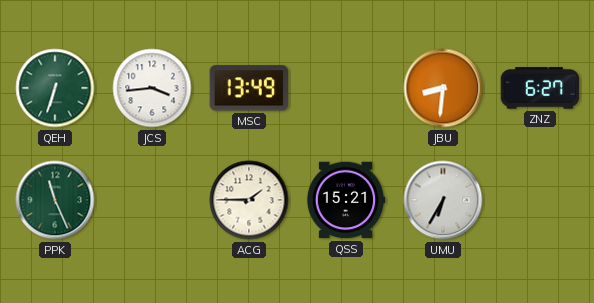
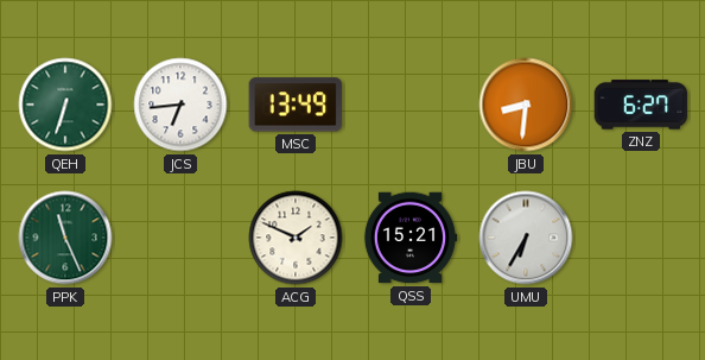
JCS: 3:44 -> 6:44 (180, 105)
ACG: 1:45 -> 1:49 (296, 238)
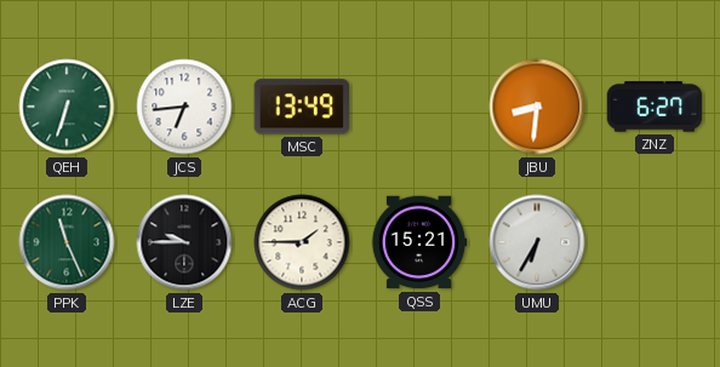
LZE: none -> 9:45 (184, 242)
ACG: 1:49 -> 1:45 (302, 242)
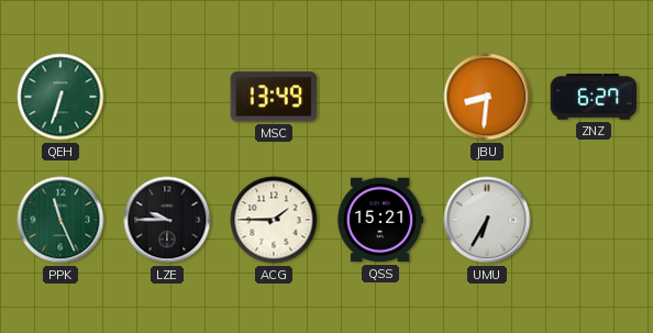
JCS: 6:44 -> none (184, 107)
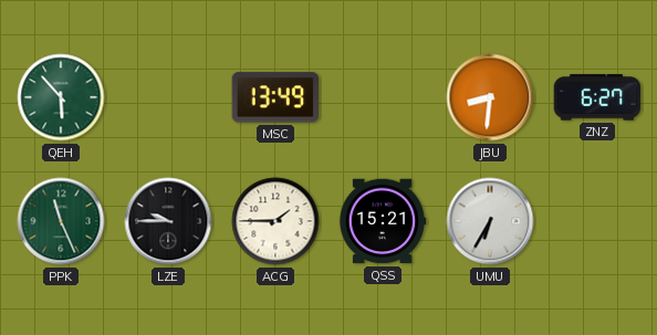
QEH: 6:33 -> 5:53 (61, 97)
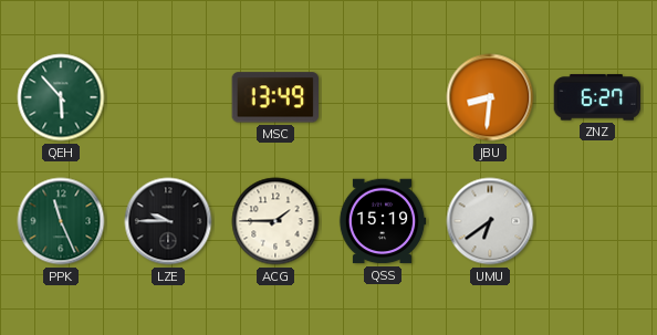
QSS: 15:21 -> 15:19 (383, 221)
UMU: 6:35 -> 6:39 (490, 221)
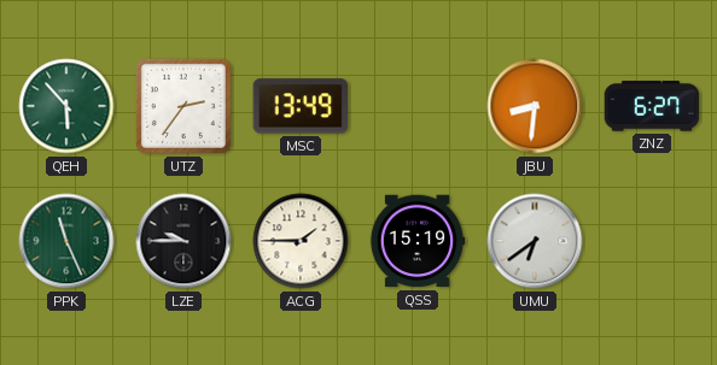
UTZ: none -> 2:36 (183, 106)
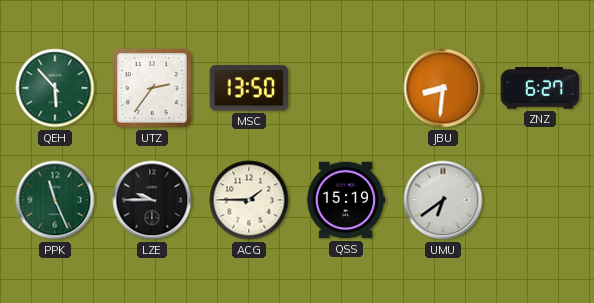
MSC: 13:49 -> 13:50 (248, 88)
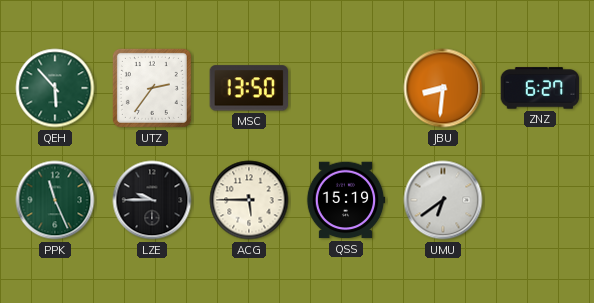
ACG: 1:45 -> 5:45 (249, 200)
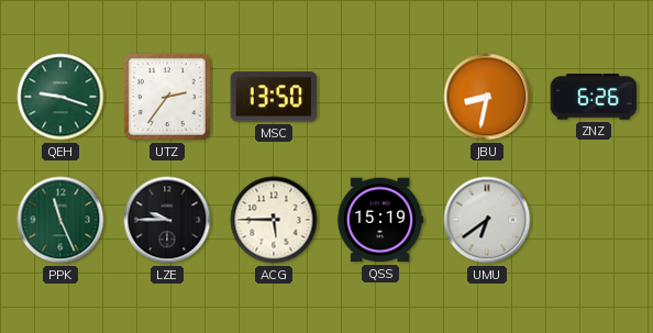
QEH: 5:53 -> 9:18 (60, 97)
JBU: 8:31 -> 8:32 (487, 97)
ZNZ: 6:27 -> 6:26 (594, 97)
